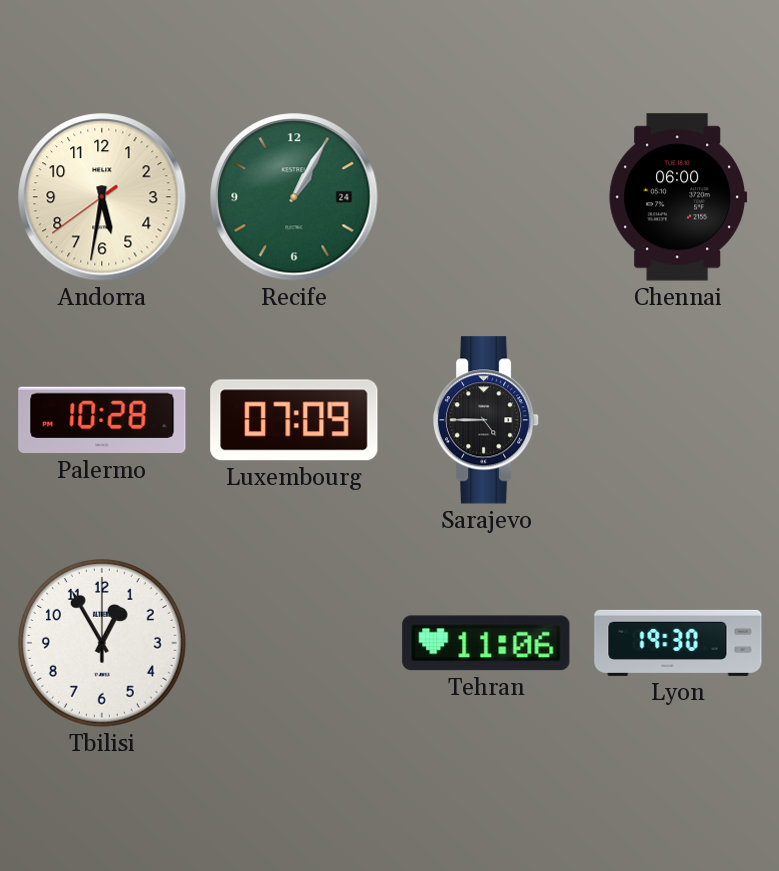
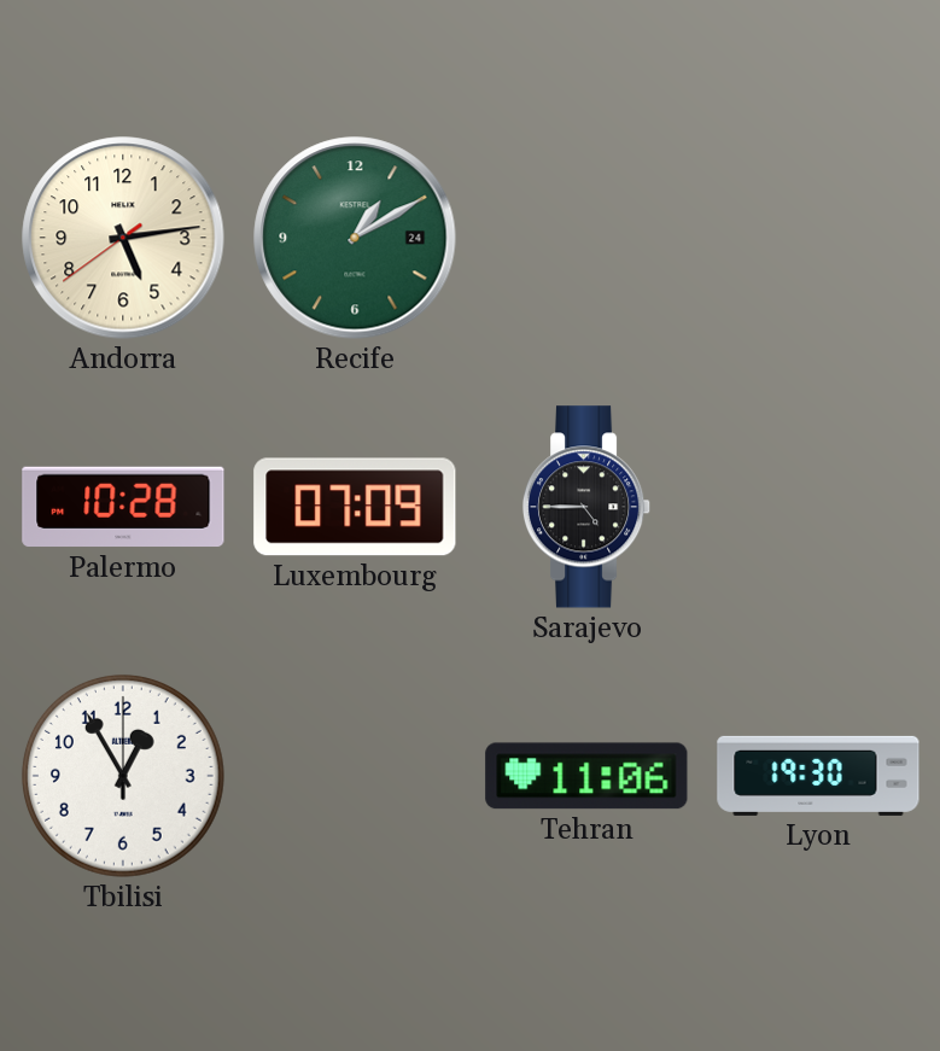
Andorra: 5:31 -> 5:13 (123, 238)
Recife: 1:05 -> 1:10 (355, 238)
Chennai: 06:00 -> none (678, 197)
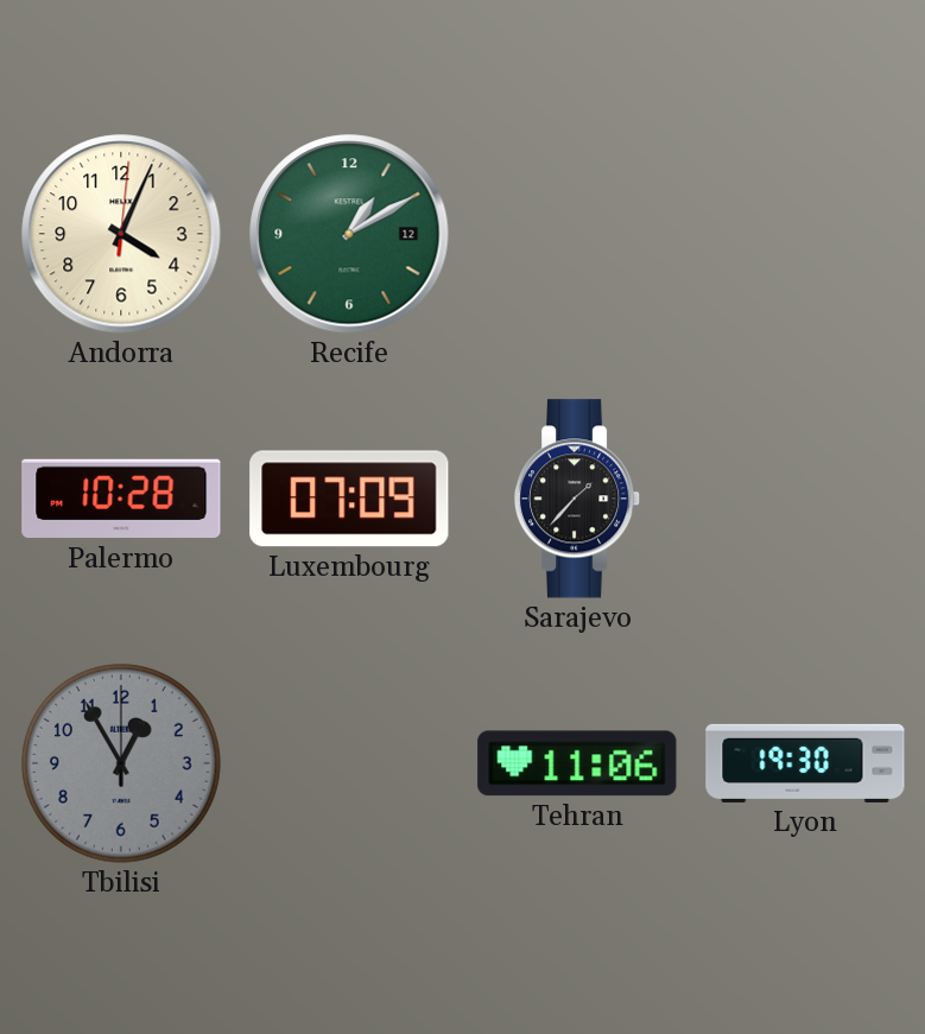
Andorra: 5:13 -> 4:04 (121, 234)
Recife date: 24 -> 12 (349, 234)
Sarajevo: 4:45 -> 1:37 (577, 499)
Tbilisi dial: white -> grey (121, 763)
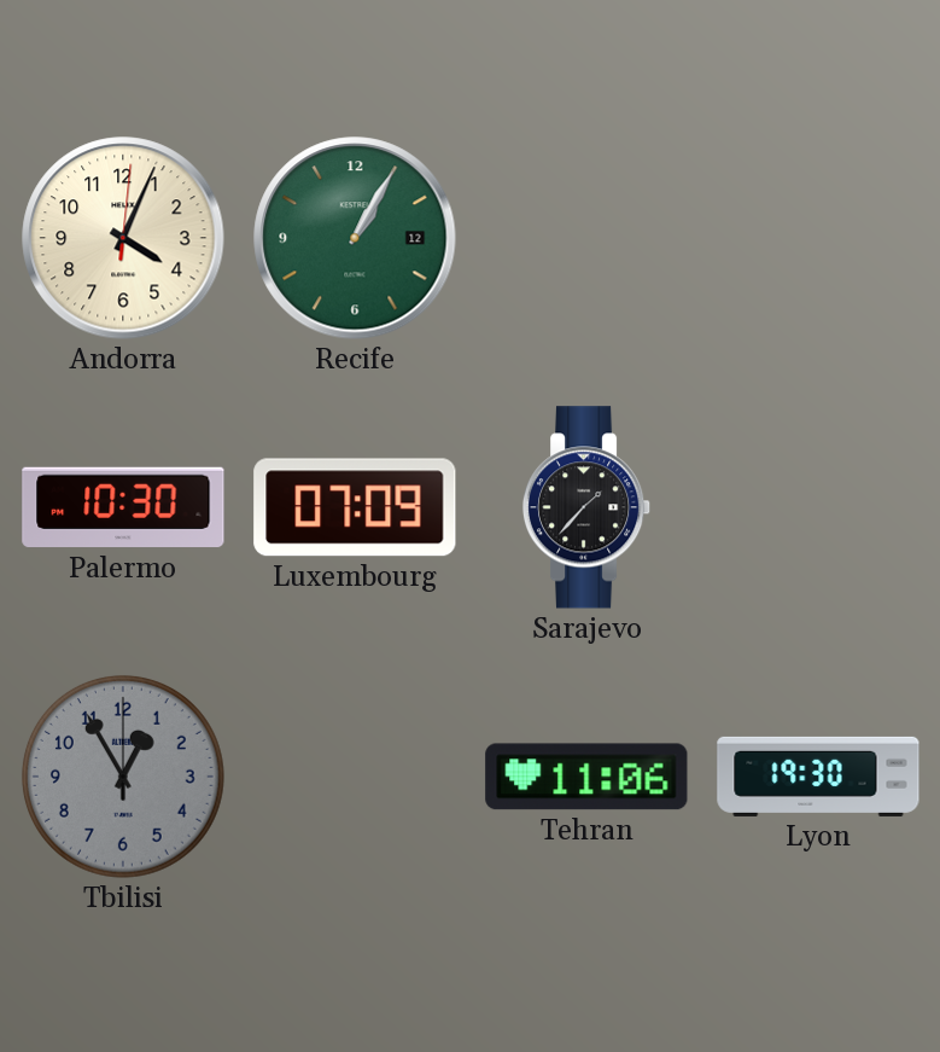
Recife: 1:10 -> 1:05 (355, 238)
Palermo: 10:28 -> 10:30 (123, 507)
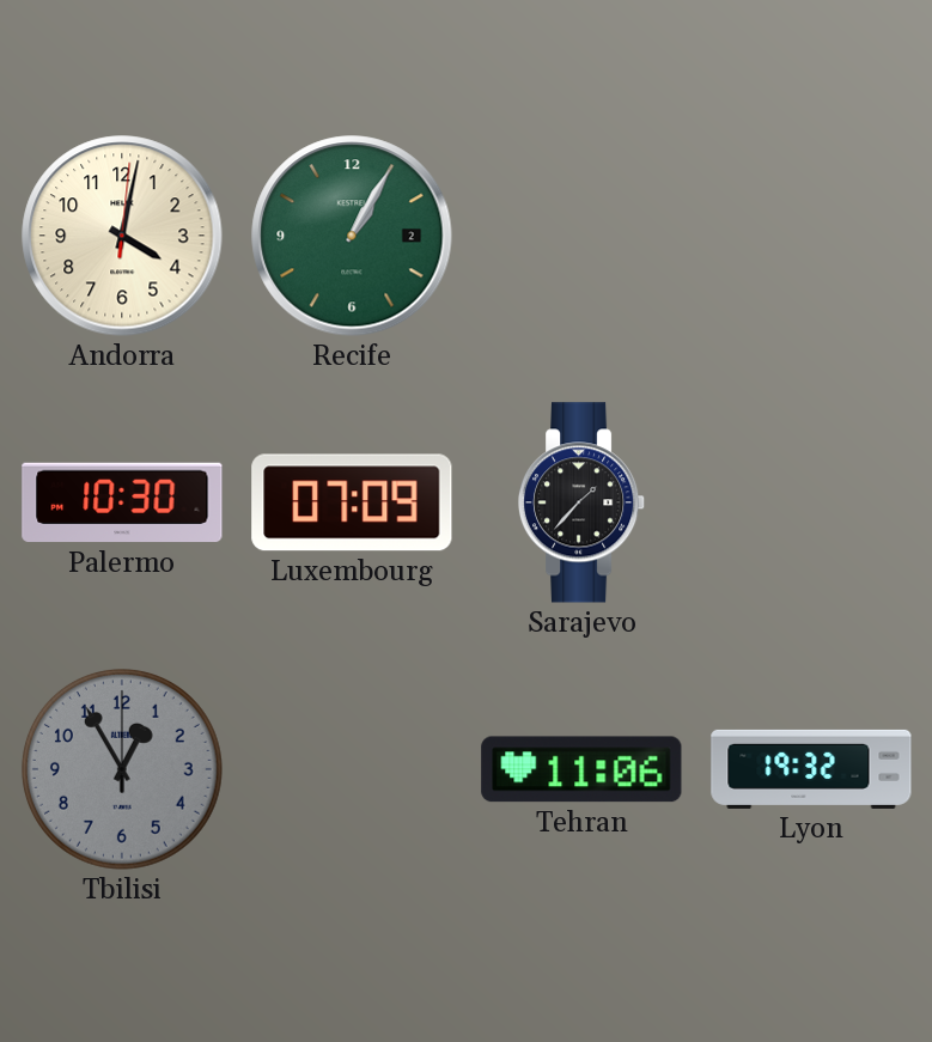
Andorra: 4:04 -> 4:02 (122, 236)
Recife date: 12 -> 2 (352, 236)
Lyon: 19:30 -> 19:32 (811, 769)
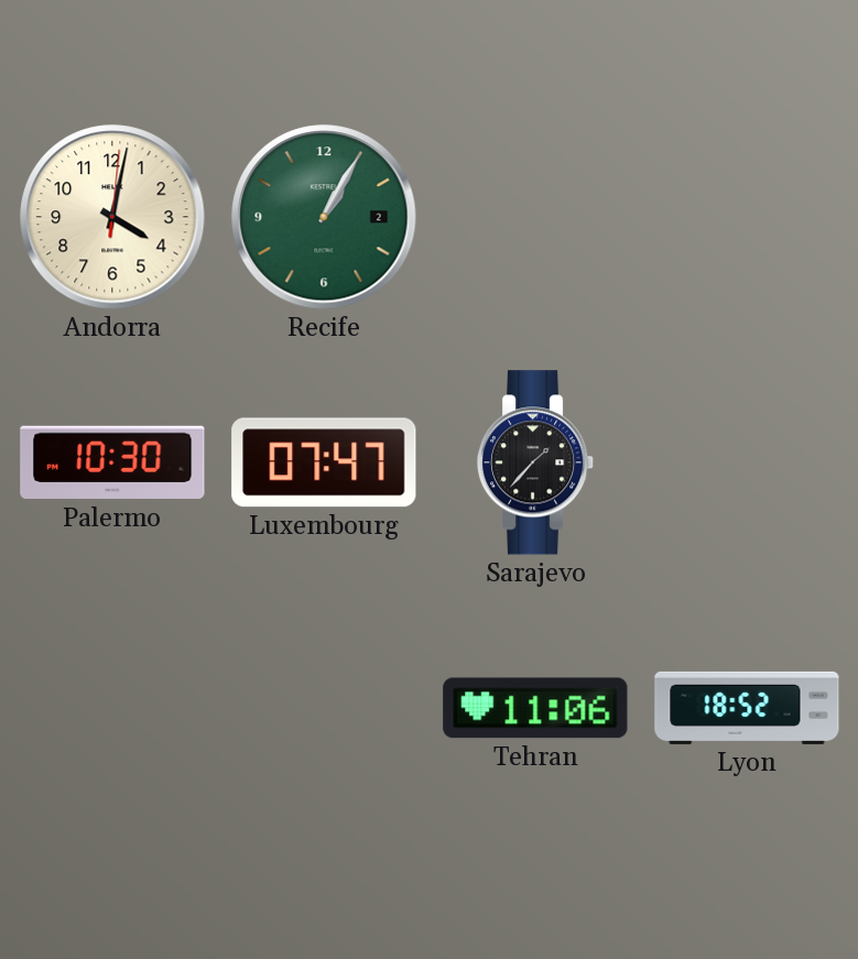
Luxembourg: 07:09 -> 07:47 (324, 462)
Tbilisi: 12:55 -> none (122, 769)
Lyon: 19:32 -> 18:52 (747, 708)
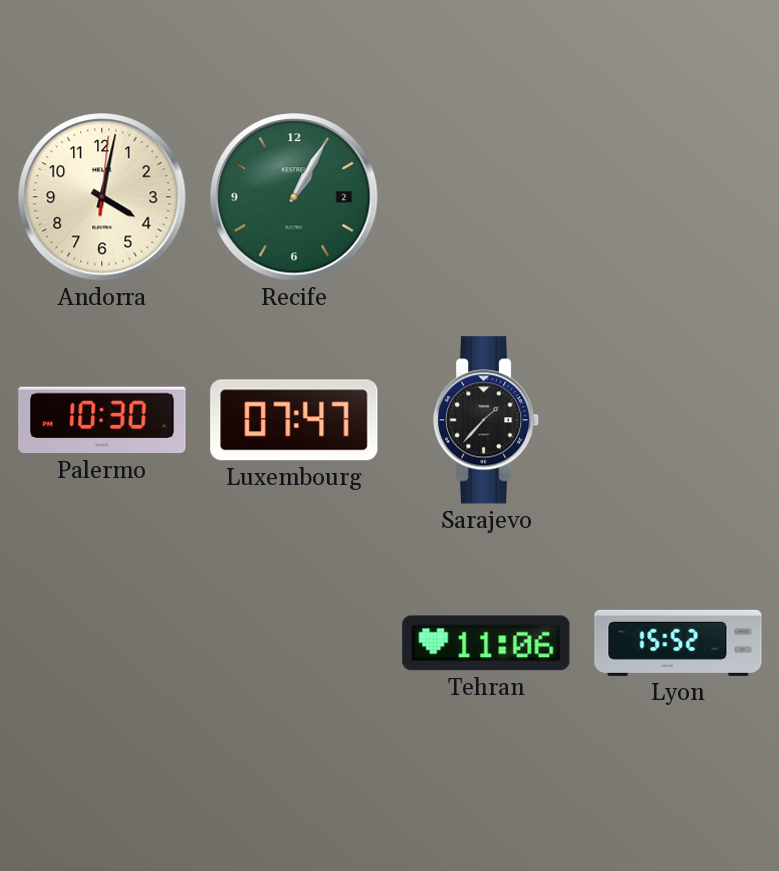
Lyon: 18:52 -> 15:52 (678, 643)
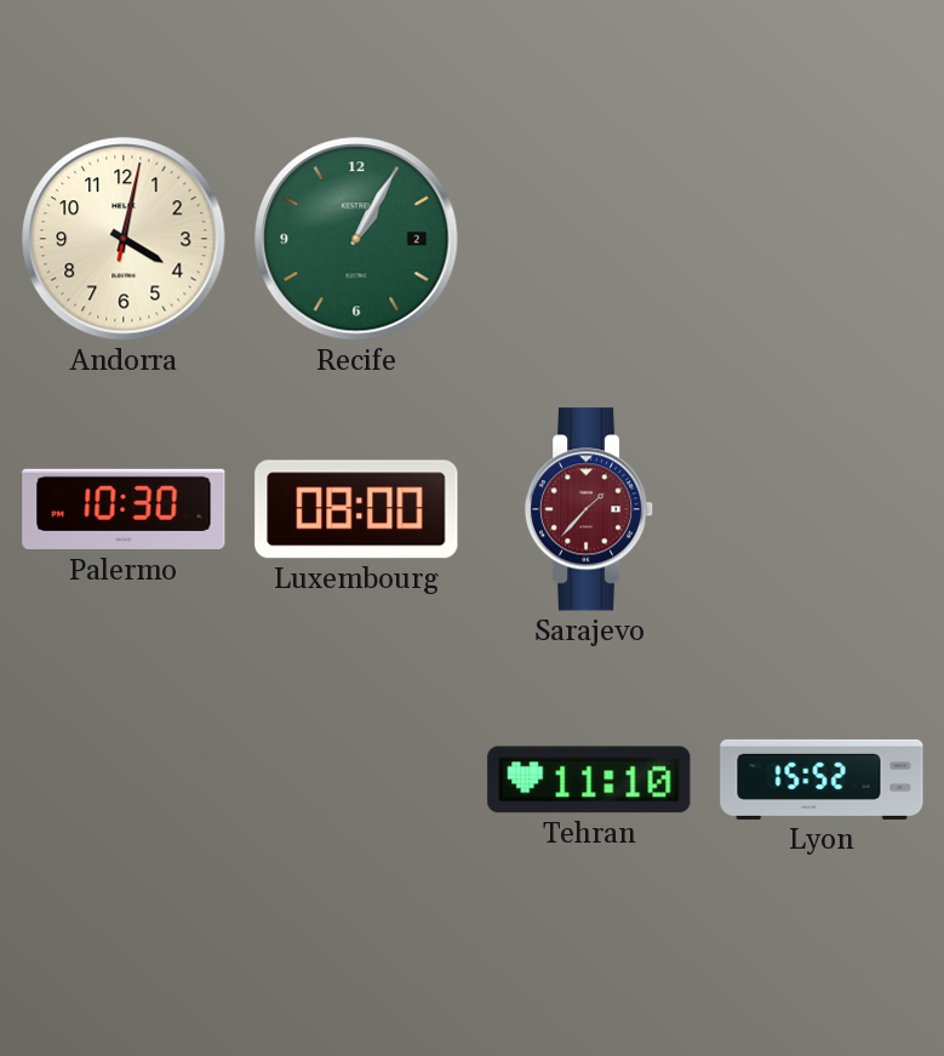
Andorra: 4:02:01 -> 4:02:02 (124, 239)
Luxembourg: 07:47 -> 08:00 (356, 509)
Sarajevo dial: black -> burgundy (589, 509)
Tehran: 11:06 -> 11:10 (589, 780)
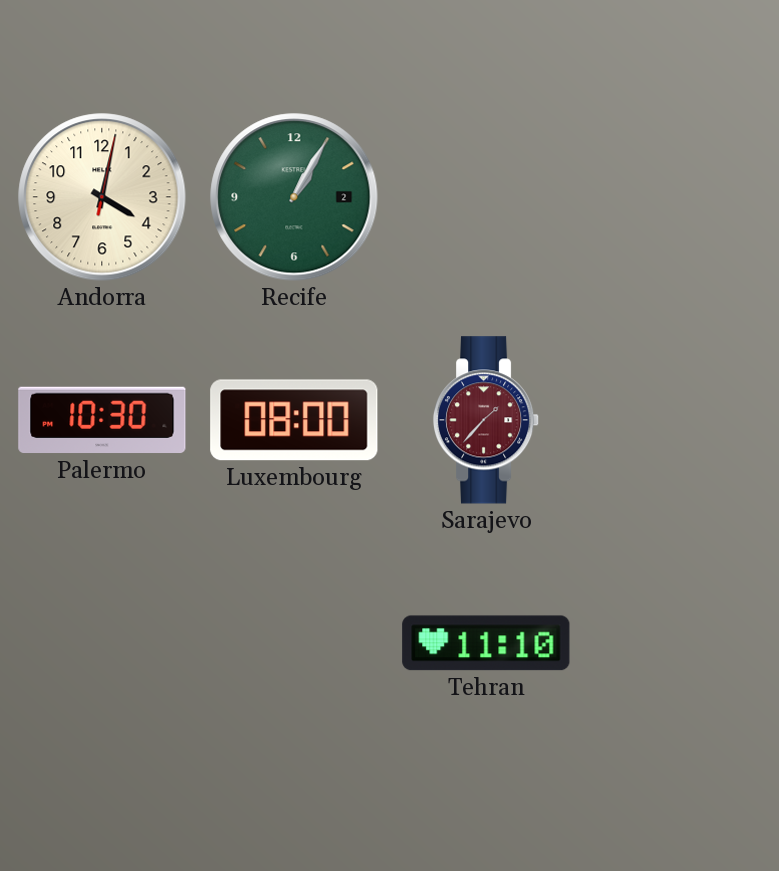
Lyon: 15:52 -> none (822, 780)
